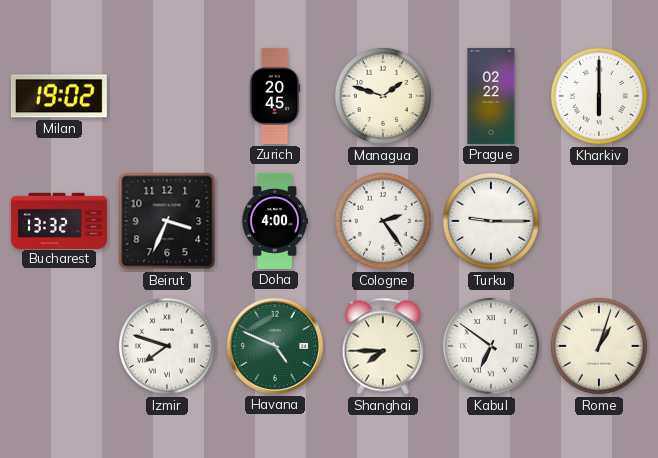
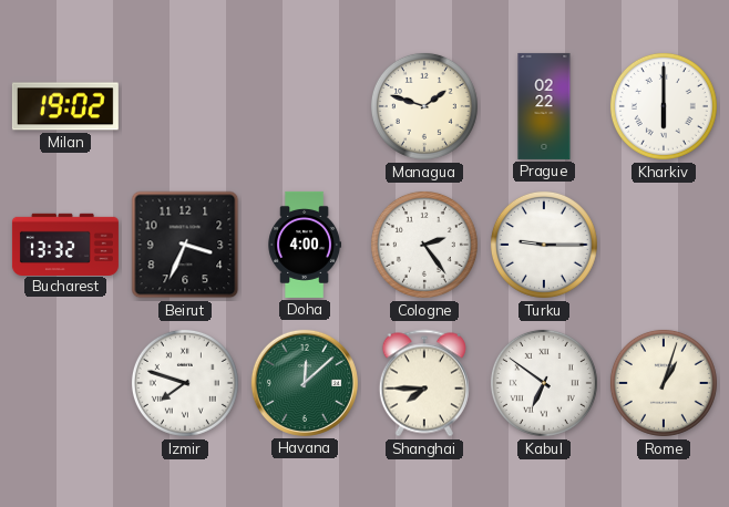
Zurich: 20:45 -> none (275, 96)
Havana: 4:49 -> 12:08 (305, 383)
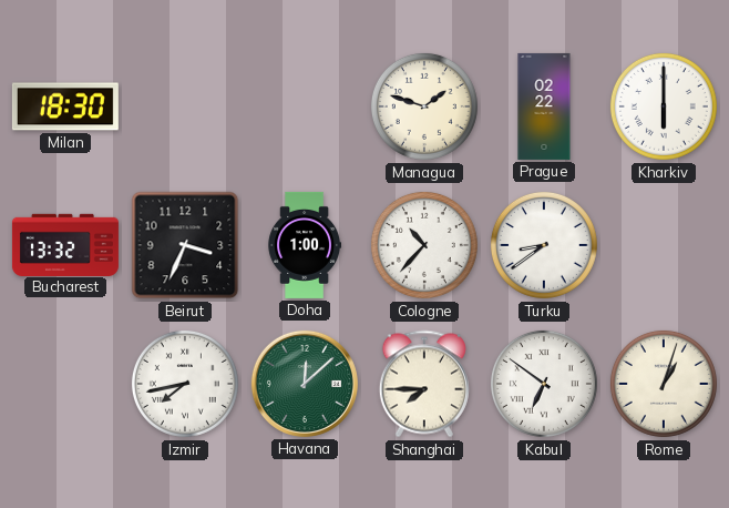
Milan: 19:02 -> 18:30 (65, 106)
Doha: 4:00 -> 1:00 (304, 245)
Cologne: 2:24 -> 10:37 (424, 245)
Turku: 9:15 -> 8:39 (544, 245)
Izmir: 7:48 -> 7:43 (185, 384)
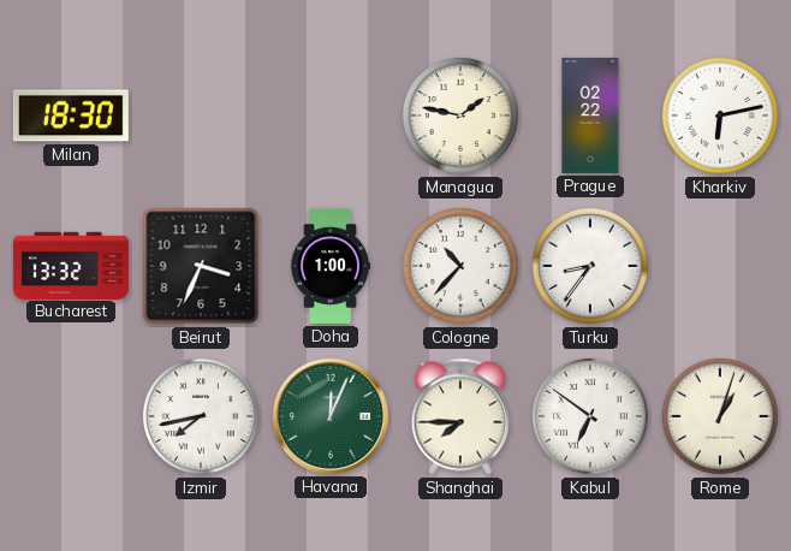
Managua: 1:48 -> 1:47 (460, 115)
Kharkiv: 6:00 -> 6:13 (720, 115)
Turku: 8:39 -> 8:36 (590, 266)
Havana: 12:08 -> 12:04 (331, 416)
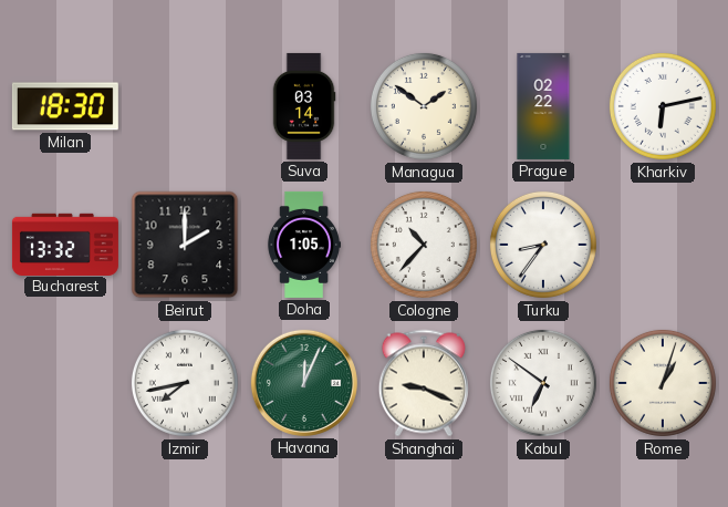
Suva: none -> 03:14 (304, 106)
Managua: 1:47 -> 1:51 (424, 106)
Beirut: 3:34 -> 2:00 (185, 245)
Doha: 1:00 -> 1:05 (303, 245)
Shanghai: 7:45 -> 9:19 (424, 383)
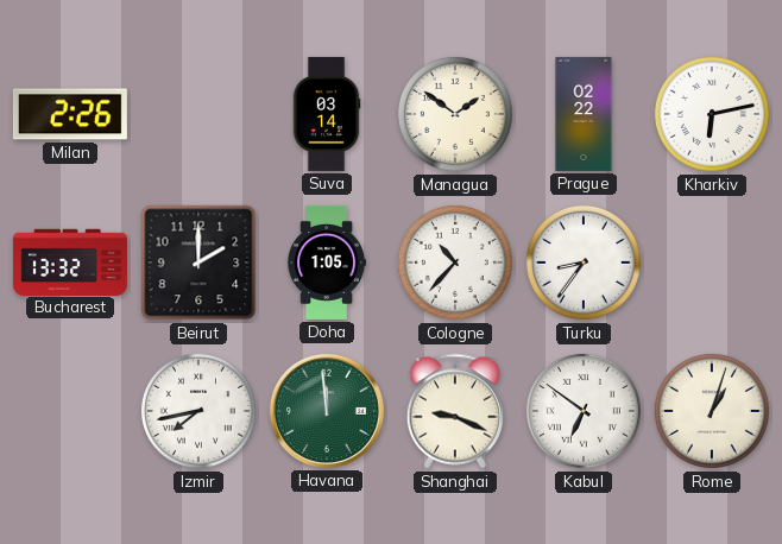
Milan: 18:30 -> 2:26 (70, 114)
Havana: 12:04 -> 11:59 (327, 411)
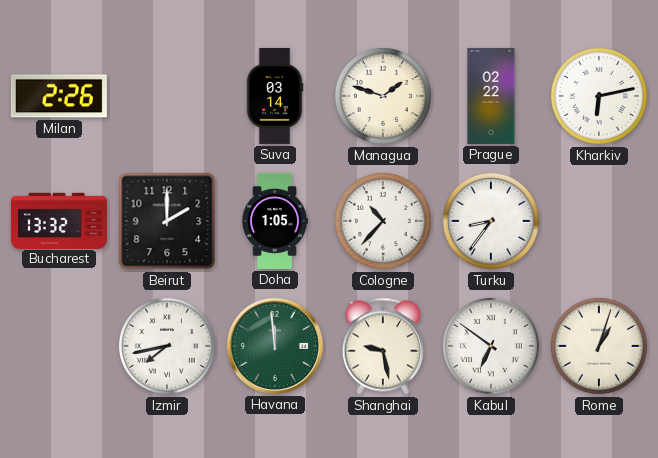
Managua: 1:51 -> 1:48 (383, 96)
Shanghai: 9:19 -> 9:28 (383, 346)
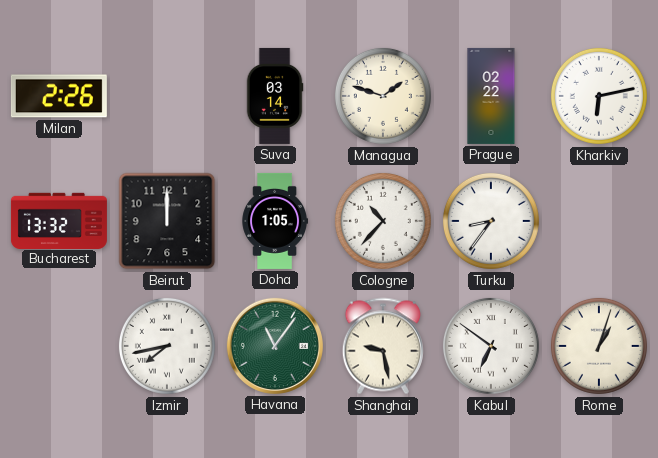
Beirut: 2:00 -> 12:00 (167, 221)
Havana: 11:59 -> 11:06 (275, 346)
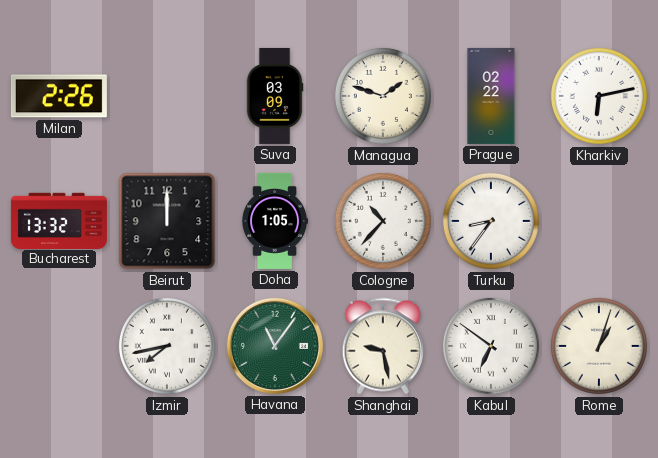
Suva: 03:14 -> 03:09 (275, 96)
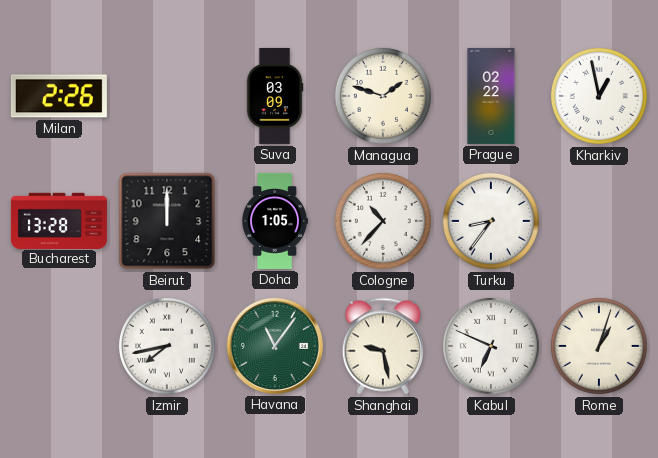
Kharkiv: 6:13 -> 12:58 (599, 96)
Bucharest: 13:32 -> 13:28 (59, 220)
Kabul: 6:51 -> 6:49 (491, 346)
